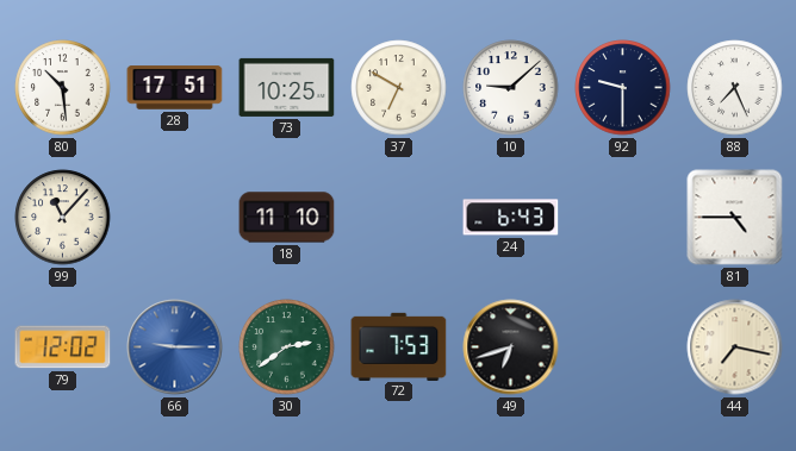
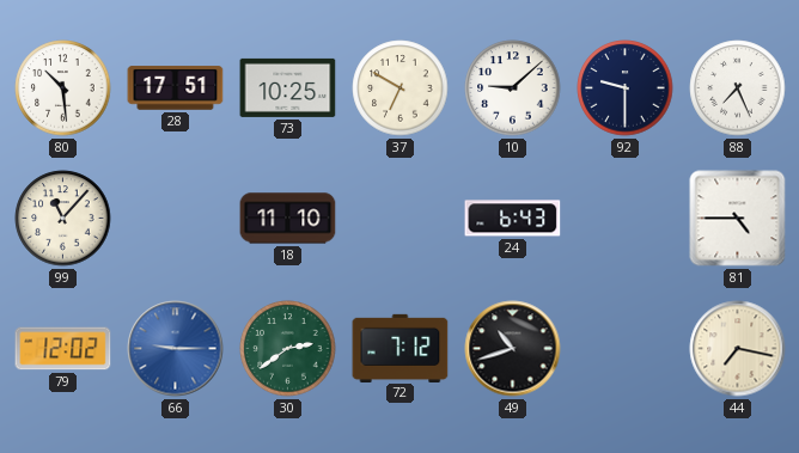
72: 7:53 -> 7:12 (401, 348)
49: 6:42 -> 10:42 (513, 349)
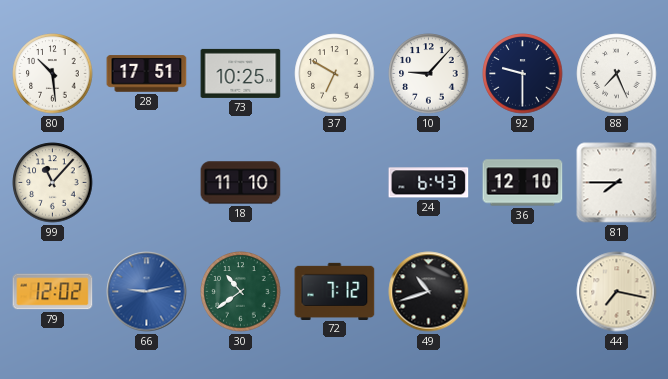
10: 9:08 -> 9:07 (429, 74)
36: none -> 12:10 (523, 183)
81: 4:45 -> 7:45 (617, 183)
66: 9:15 -> 9:13 (147, 292)
30: 2:39 -> 10:39 (241, 292)
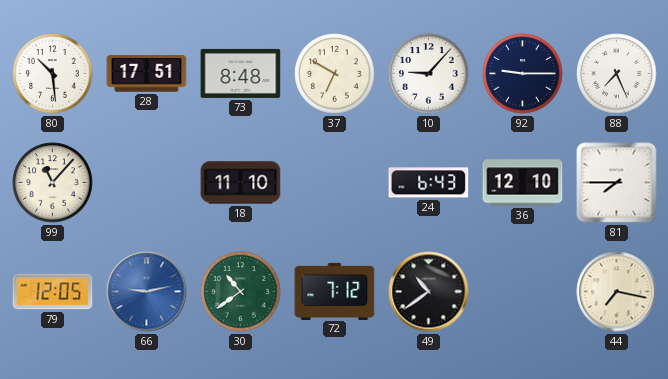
73: 10:25 -> 8:48 (241, 73)
92: 9:30 -> 9:15 (523, 74)
79: 12:02 -> 12:05 (53, 292)
49: 10:42 -> 10:39 (429, 292)
